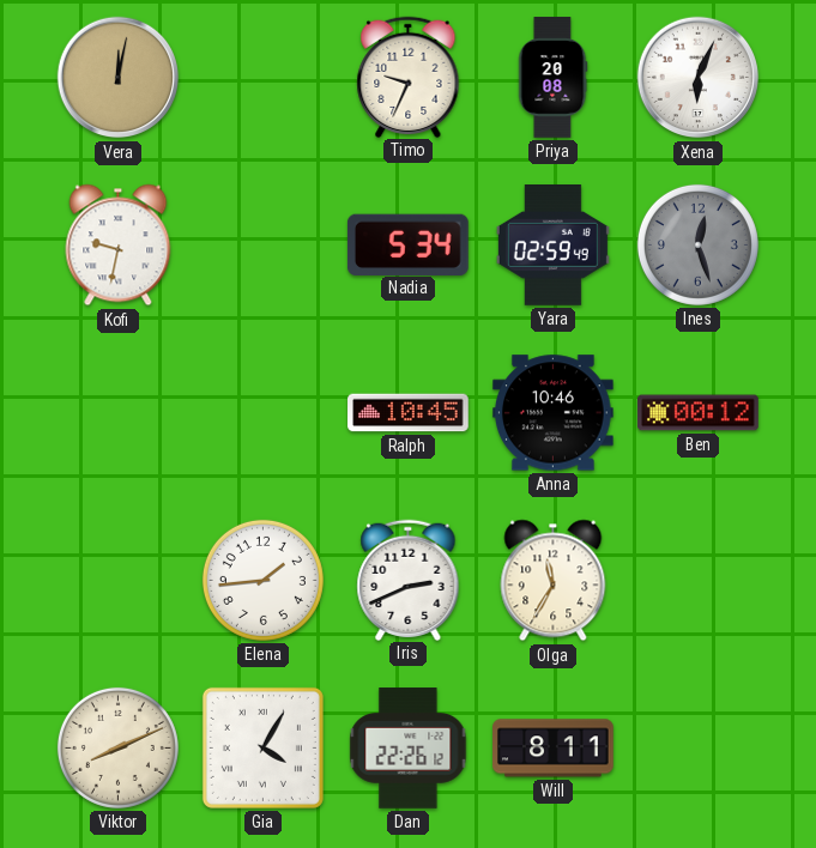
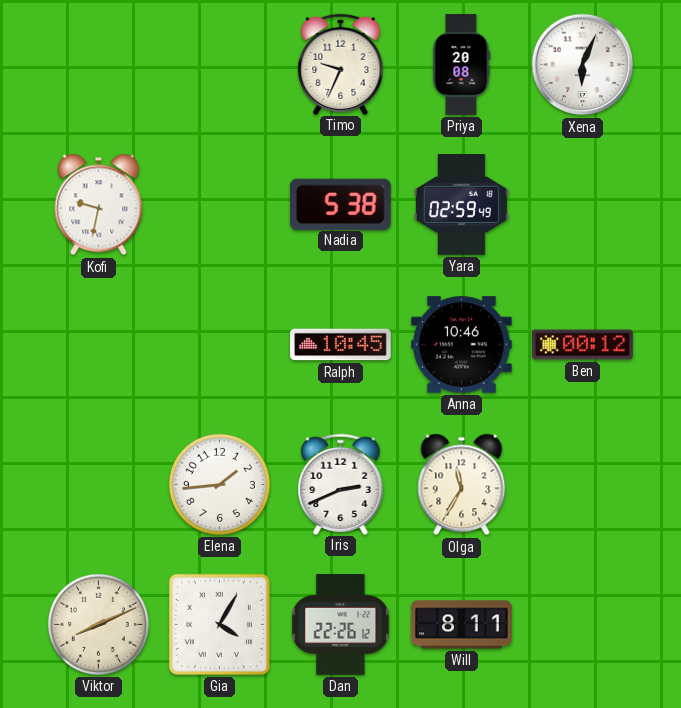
Vera: 12:02 -> none (119, 78)
Nadia: 5:34 -> 5:38 (340, 204)
Ines: 12:27 -> none (697, 244)
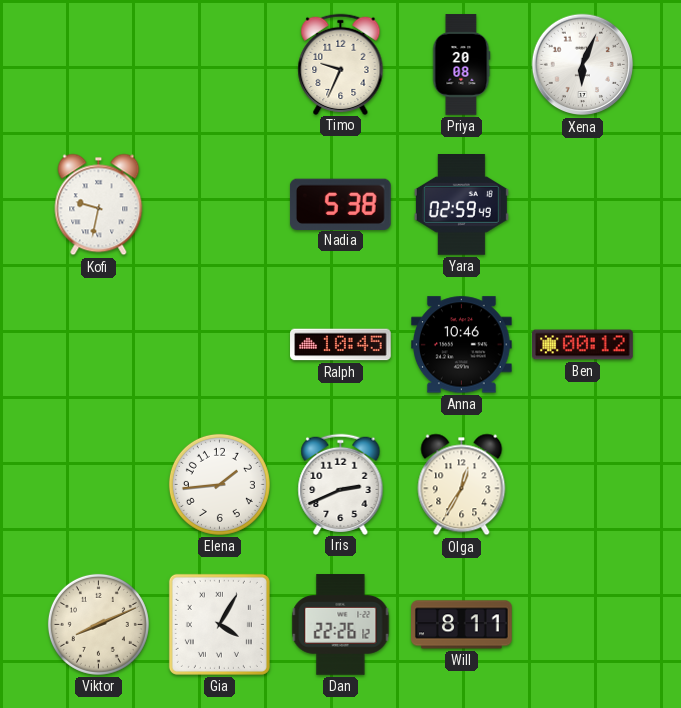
Olga: 11:35 -> 12:35 (462, 485)
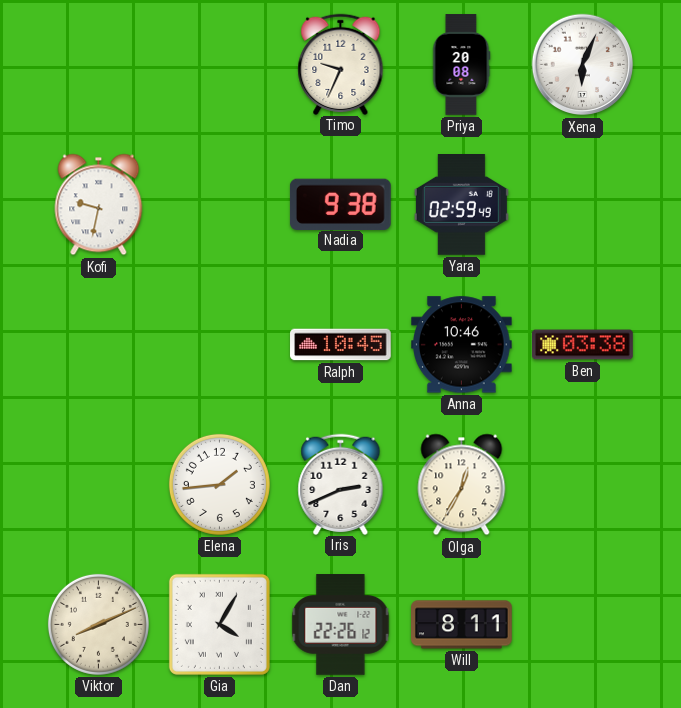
Nadia: 5:38 -> 9:38 (340, 204)
Ben: 00:12 -> 03:38 (583, 345)
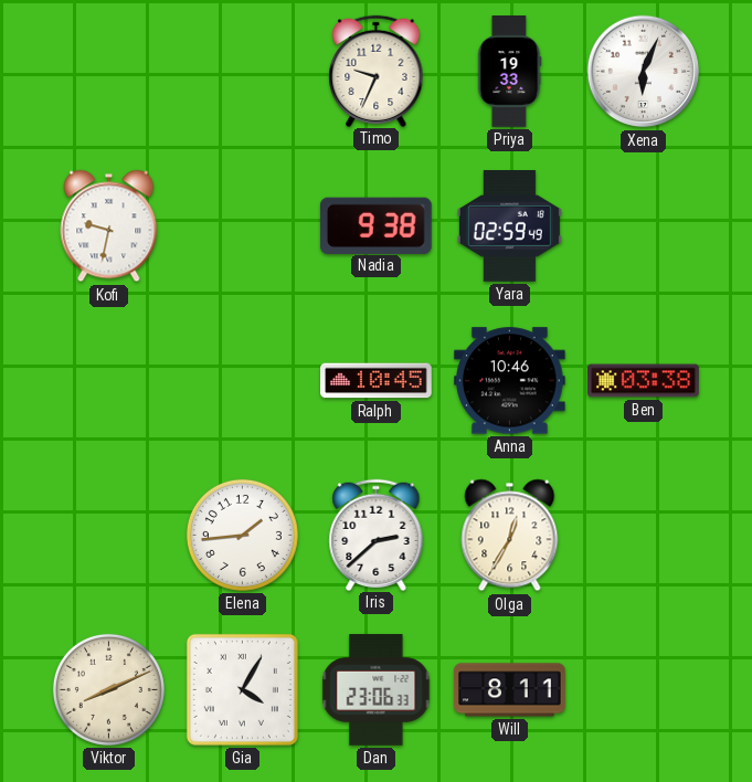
Priya: 20:08 -> 19:33 (509, 72)
Iris: 2:41 -> 2:38 (377, 535)
Dan: 22:26 -> 23:06 (377, 690)
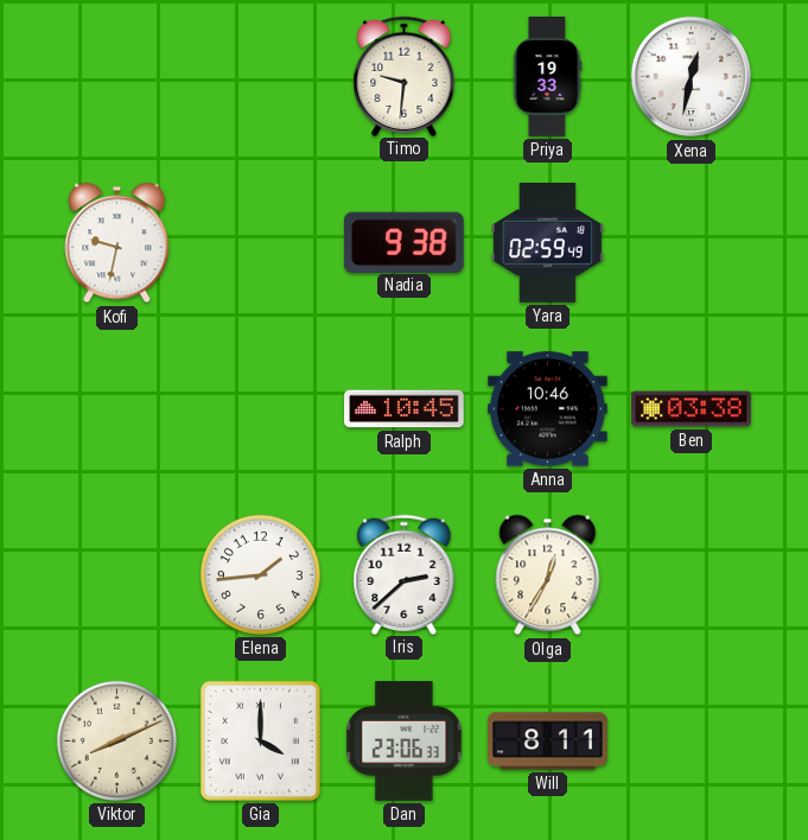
Timo: 9:34 -> 9:31 (405, 76)
Xena: 6:04 -> 12:32 (692, 77)
Gia: 4:05 -> 4:00 (260, 740)
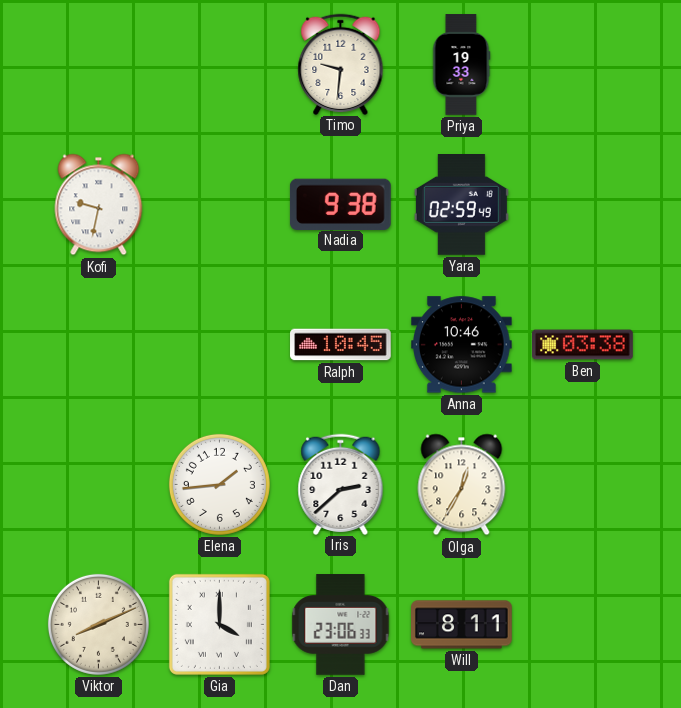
Xena: 12:32 -> none (692, 77)
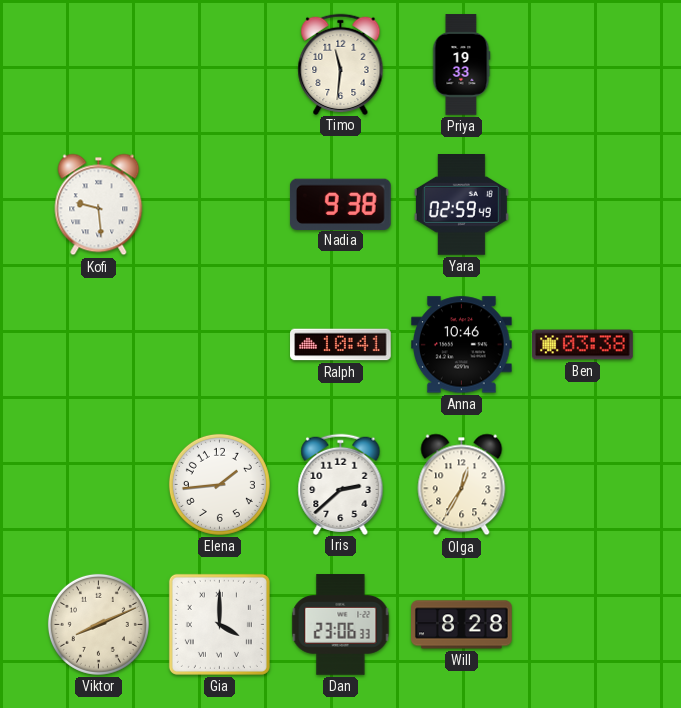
Timo: 9:31 -> 11:31 (341, 64)
Kofi: 9:32 -> 9:29 (99, 205)
Ralph: 10:45 -> 10:41 (341, 345)
Will: 8:11 -> 8:28 (462, 625)
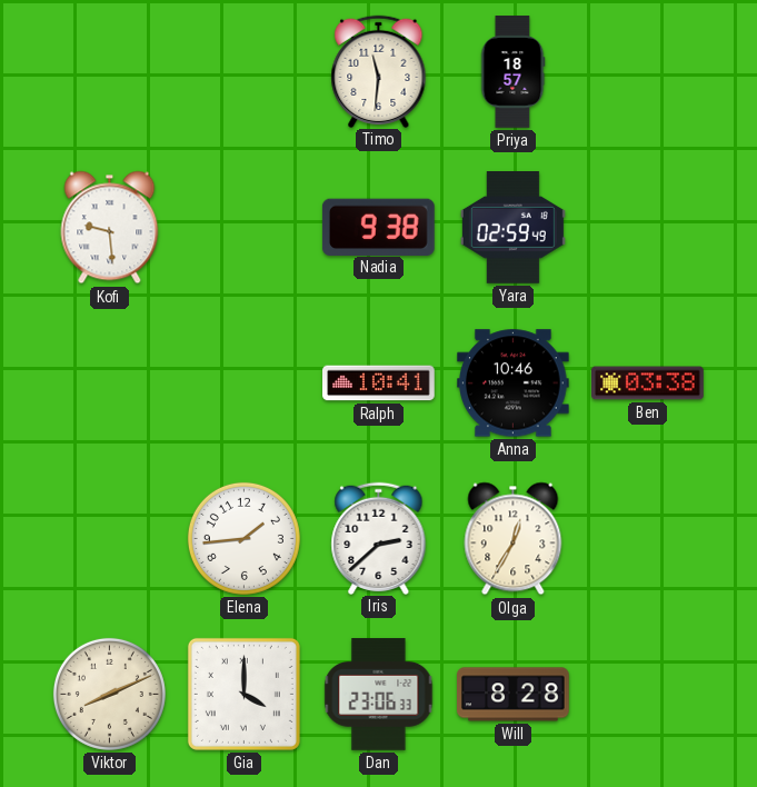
Priya: 19:33 -> 18:57 (512, 72)
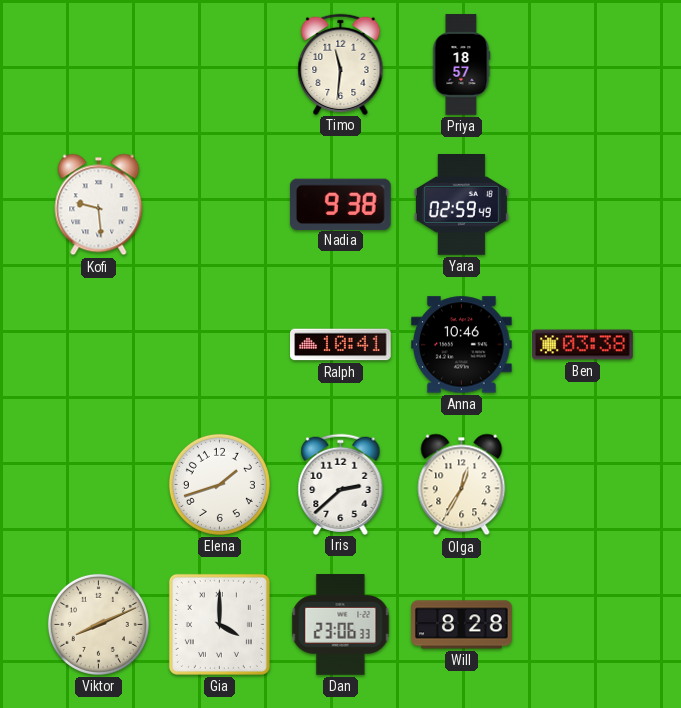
Elena: 1:44 -> 1:42 (219, 484)
